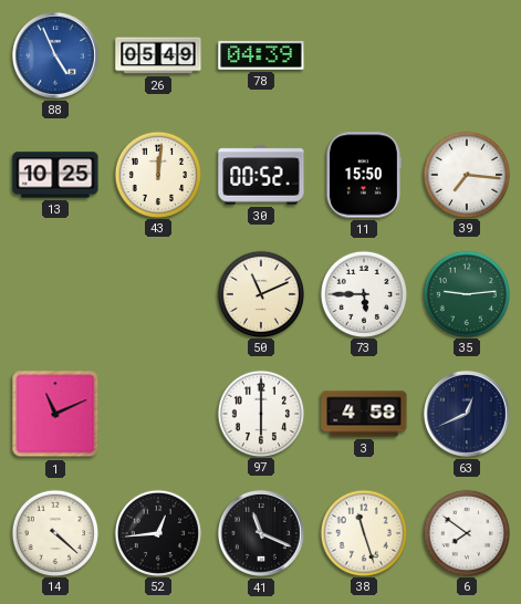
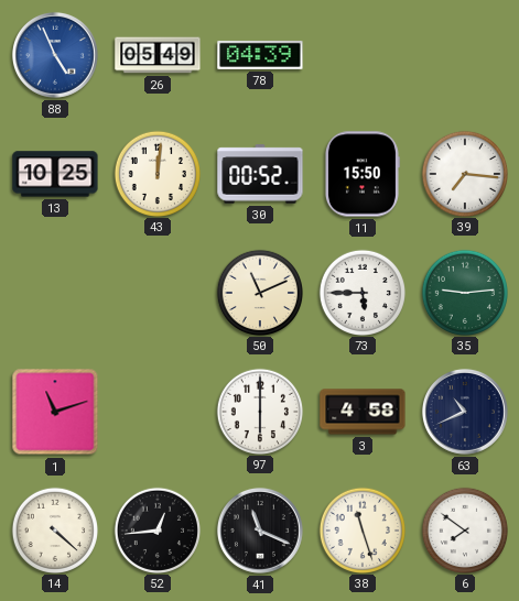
1: 11:11 -> 11:12 (55, 412)
63: 12:41 -> 10:41 (465, 412)
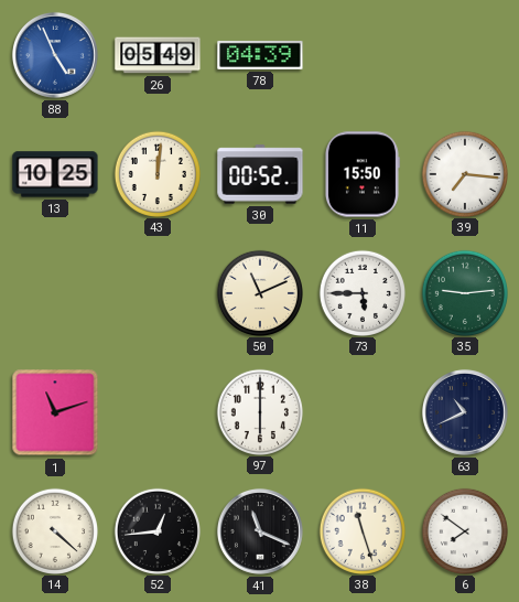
3: 4:58 -> none (363, 412)
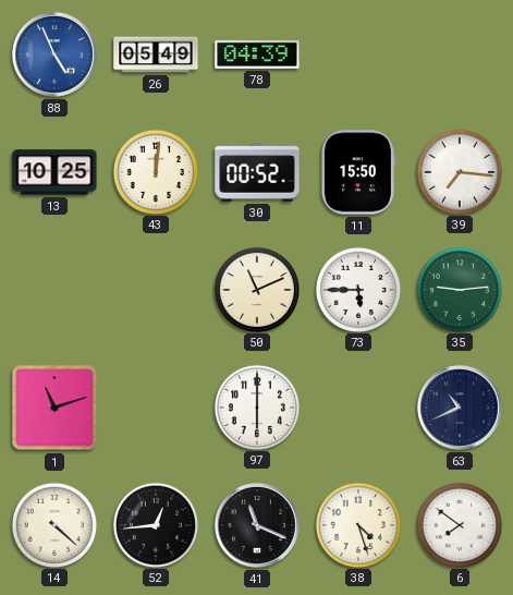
38: 11:27 -> 4:27 (357, 524)
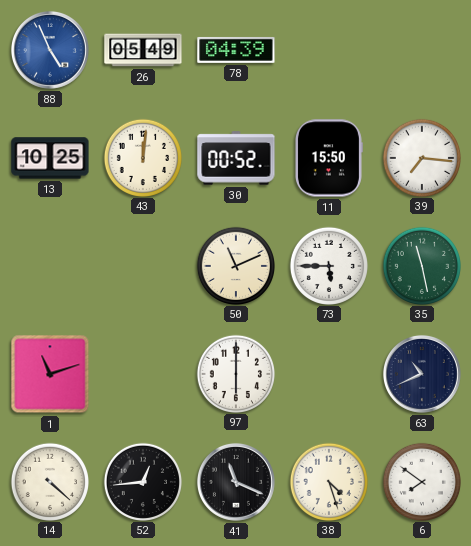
35: 9:14 -> 11:28 (421, 265)
